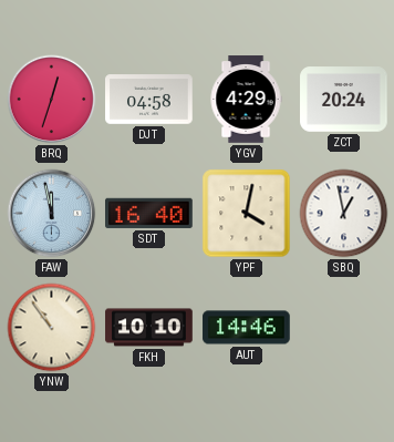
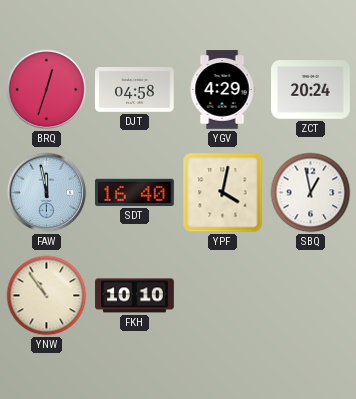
AUT: 14:46 -> none (247, 328)
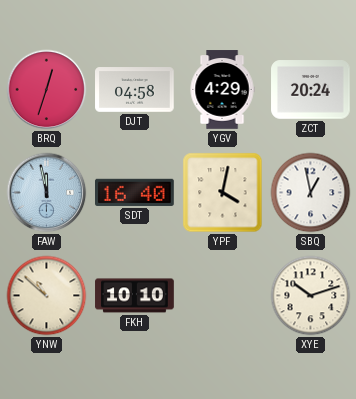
YNW: 10:54 -> 10:52 (47, 296)
XYE: none -> 10:12 (311, 296)
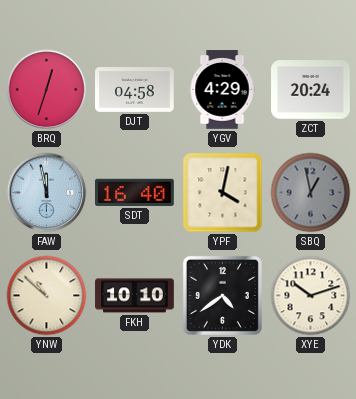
SBQ dial: white -> grey (311, 193)
YDK: none -> 4:39 (222, 295)
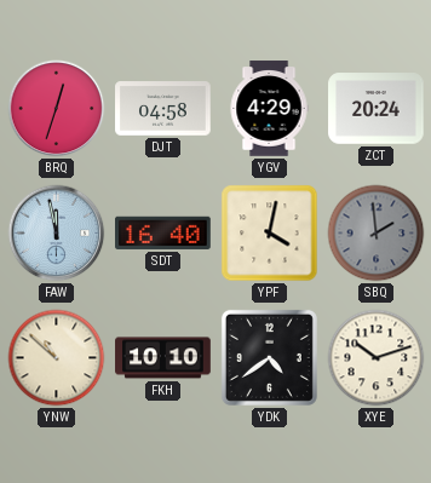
SBQ: 12:58 -> 1:59 (377, 234)
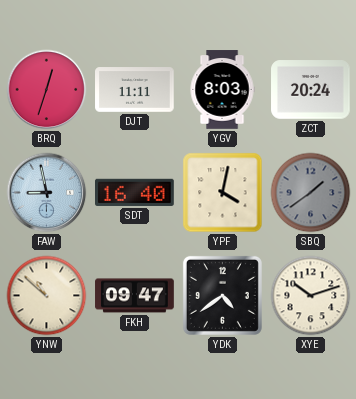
DJT: 04:58 -> 11:11 (135, 90)
YGV: 4:29 -> 8:03 (222, 90)
FAW: 11:58 -> 8:58 (47, 193)
SBQ: 1:59 -> 1:39 (311, 193)
FKH: 10:10 -> 09:47 (135, 296)
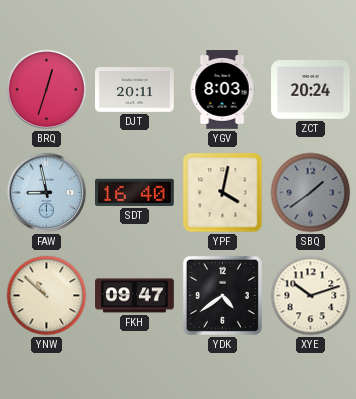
DJT: 11:11 -> 20:11 (135, 90)
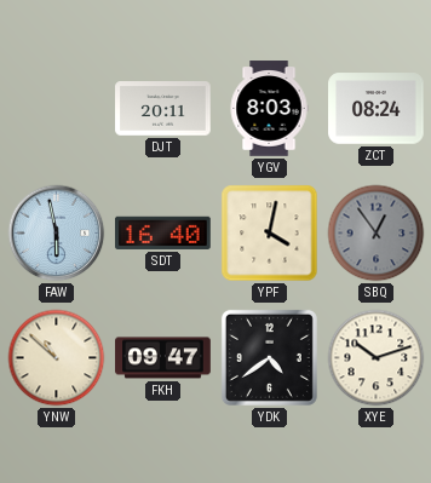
BRQ: 12:33 -> none (47, 90)
ZCT: 20:24 -> 08:24 (377, 109)
FAW: 8:58 -> 5:58 (57, 234)
SBQ: 1:39 -> 12:54 (377, 234)
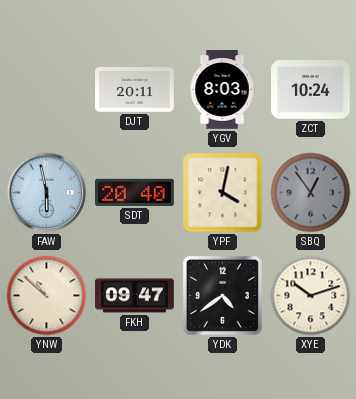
ZCT: 08:24 -> 10:24 (311, 90)
SDT: 16:40 -> 20:40 (135, 192)
